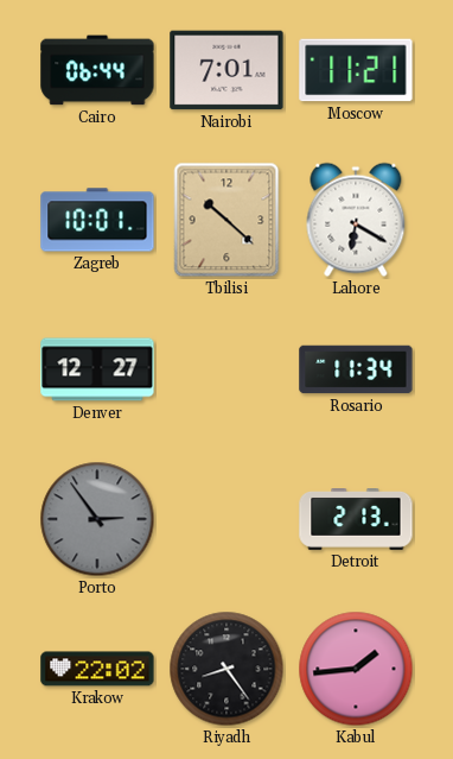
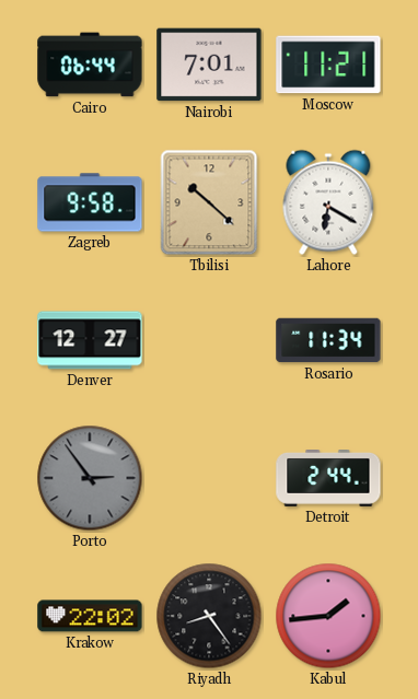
Zagreb: 10:01 -> 9:58 (90, 202)
Detroit: 2:13 -> 2:44 (328, 479)
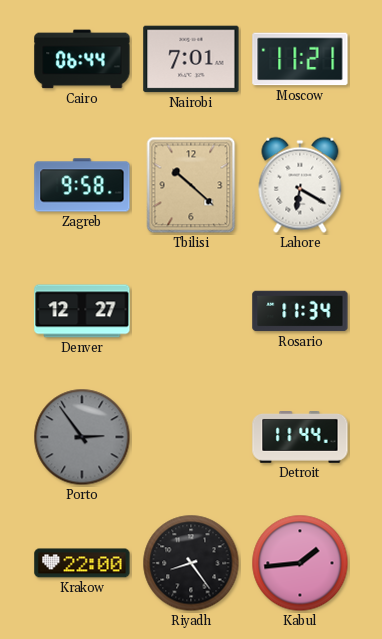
Detroit: 2:44 -> 11:44 (300, 438)
Krakow: 22:02 -> 22:00 (82, 563)
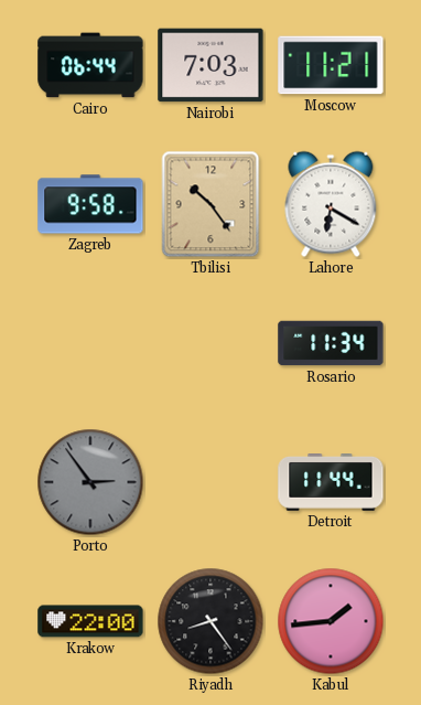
Nairobi: 7:01 -> 7:03 (210, 65)
Tbilisi: 10:22 -> 10:24 (210, 204)
Denver: 12:27 -> none (82, 311)
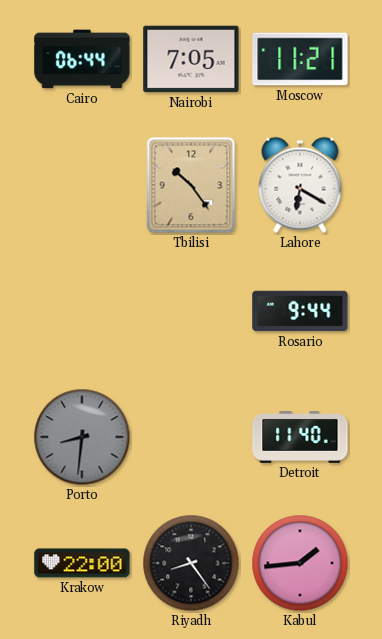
Nairobi: 7:03 -> 7:05 (191, 59)
Zagreb: 9:58 -> none (90, 204)
Rosario: 11:34 -> 9:44 (300, 311)
Porto: 2:54 -> 8:31 (82, 437)
Detroit: 11:44 -> 11:40 (300, 438)
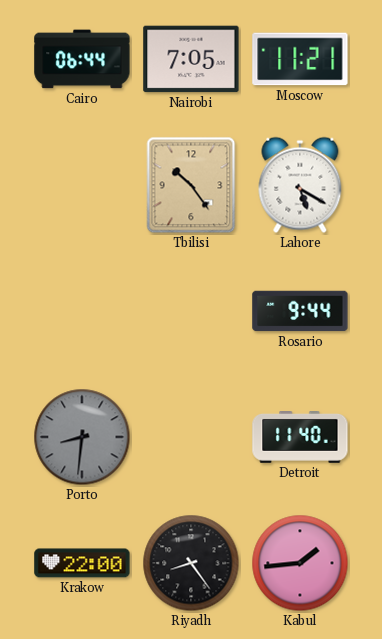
Lahore: 6:20 -> 5:20 (300, 185)
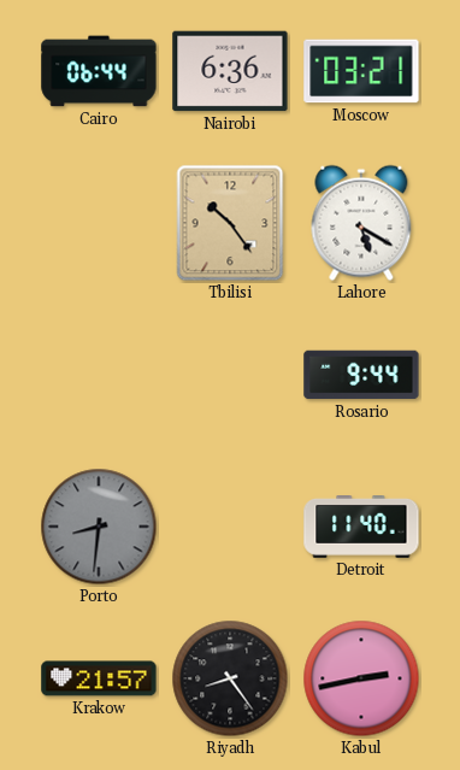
Nairobi: 7:05 -> 6:36 (230, 71)
Moscow: 11:21 -> 03:21 (361, 71)
Krakow: 22:00 -> 21:57 (99, 678)
Kabul: 1:44 -> 2:43 (361, 678)
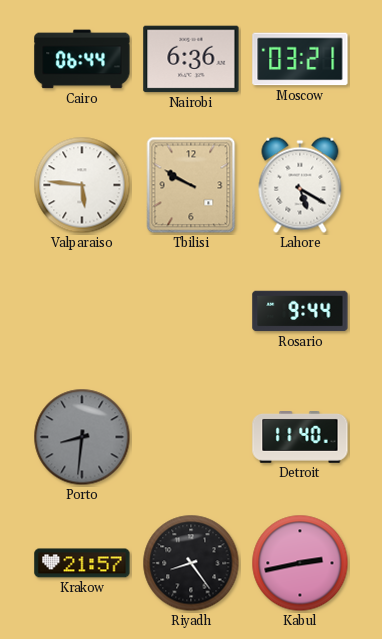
Valparaiso: none -> 5:46 (82, 185)
Tbilisi: 10:24 -> 9:50 (191, 185)
